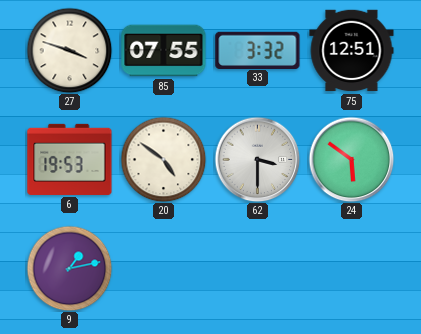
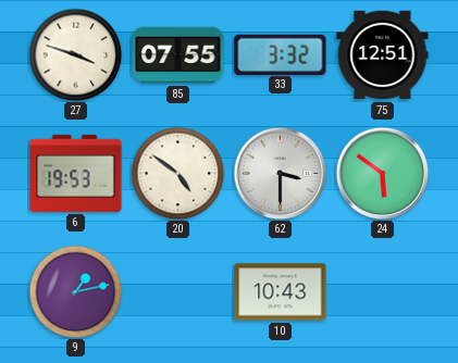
10: none -> 10:43 (281, 292)
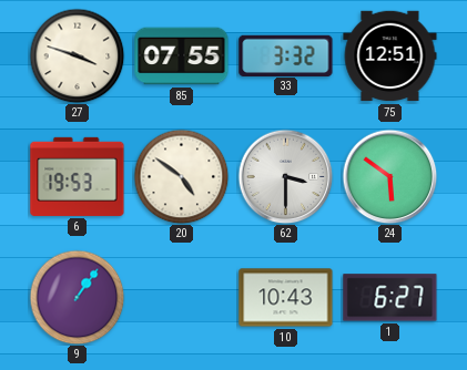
9: 1:13 -> 1:06 (77, 297)
1: none -> 6:27 (390, 298)
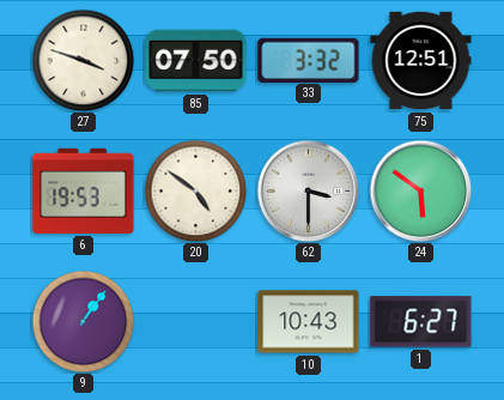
85: 07:55 -> 07:50 (196, 61)
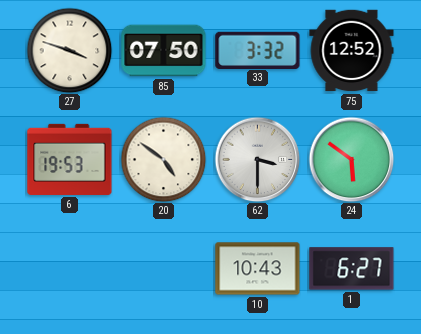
75: 12:51 -> 12:52 (352, 51)
9: 1:06 -> none (83, 321)
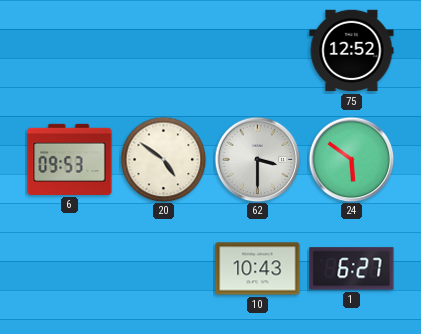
27: 3:48 -> none (69, 50)
85: 07:50 -> none (164, 51)
33: 3:32 -> none (258, 50)
6: 19:53 -> 09:53 (70, 159)
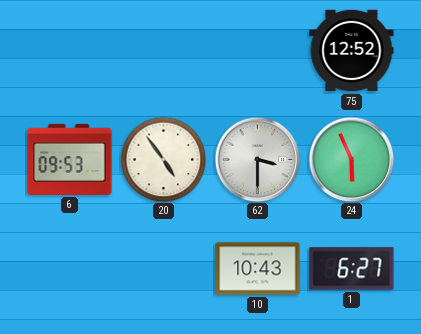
20: 4:51 -> 4:54 (163, 159)
24: 5:51 -> 5:56 (351, 159)
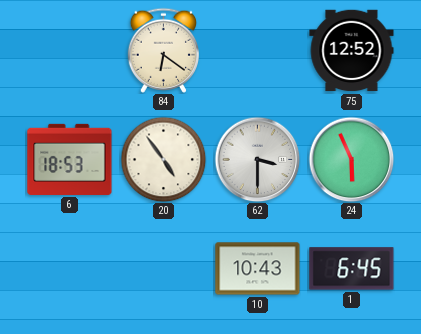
84: none -> 6:21 (163, 50)
6: 09:53 -> 18:53 (70, 159)
1: 6:27 -> 6:45 (352, 269)
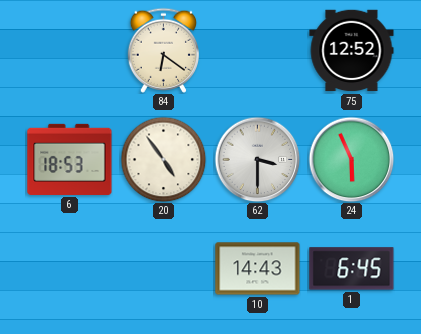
10: 10:43 -> 14:43 (258, 269)
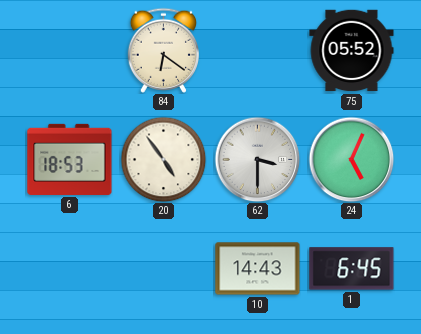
75: 12:52 -> 05:52 (352, 51)
24: 5:56 -> 5:04 (351, 159)
